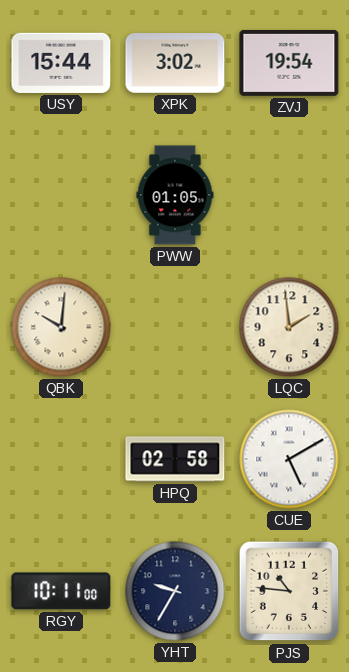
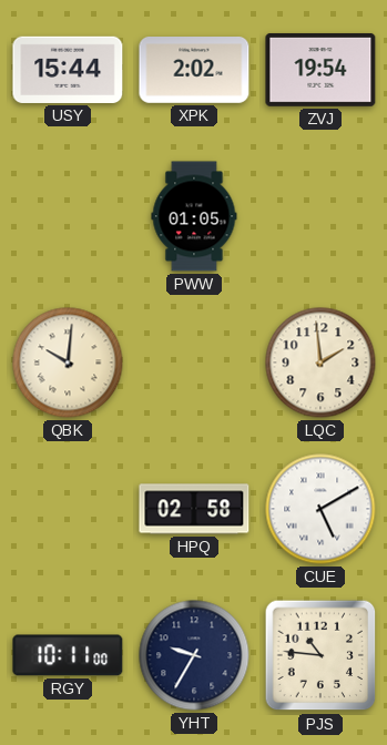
XPK: 3:02 -> 2:02 (194, 71)
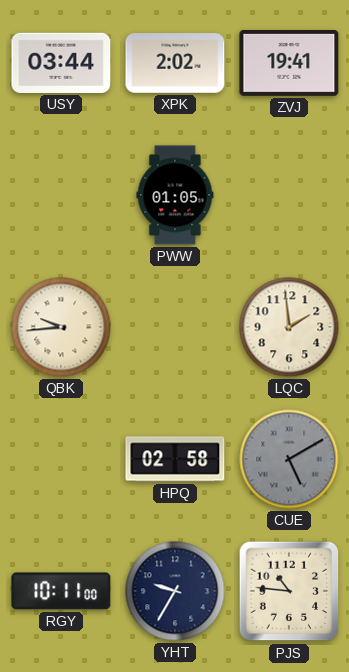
USY: 15:44 -> 03:44 (61, 63)
ZVJ: 19:54 -> 19:41 (289, 63)
QBK: 10:01 -> 9:44 (61, 327)
CUE dial: white -> grey (289, 459)
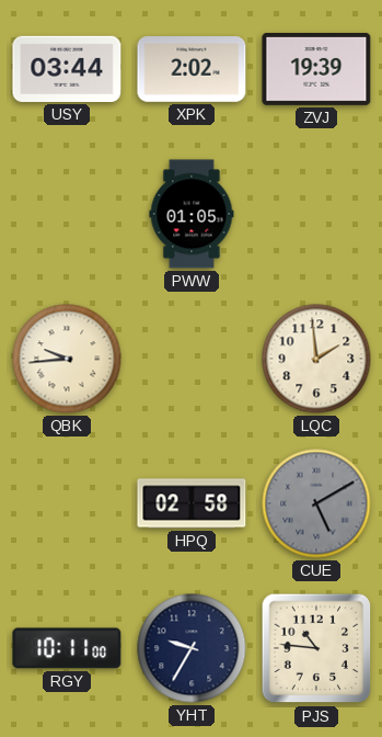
ZVJ: 19:41 -> 19:39 (316, 69)
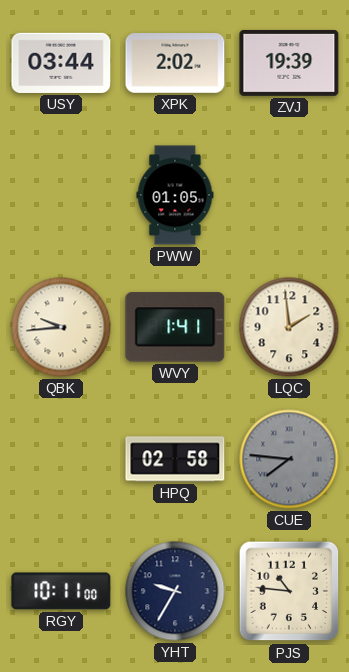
WVY: none -> 1:41 (175, 327)
CUE: 5:10 -> 7:46 (289, 459)
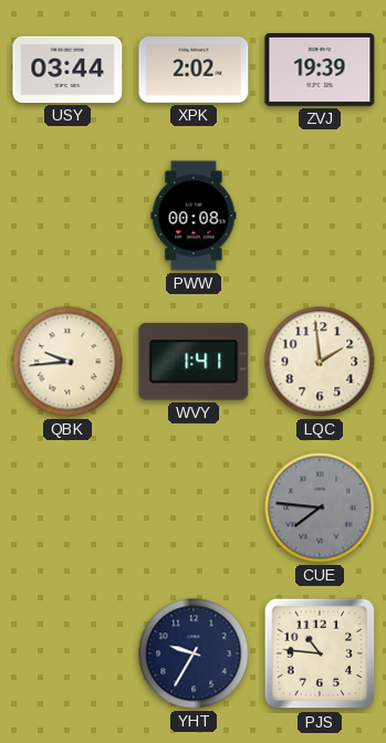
PWW: 01:05 -> 00:08 (194, 216)
HPQ: 02:58 -> none (175, 459)
RGY: 10:11 -> none (61, 591)
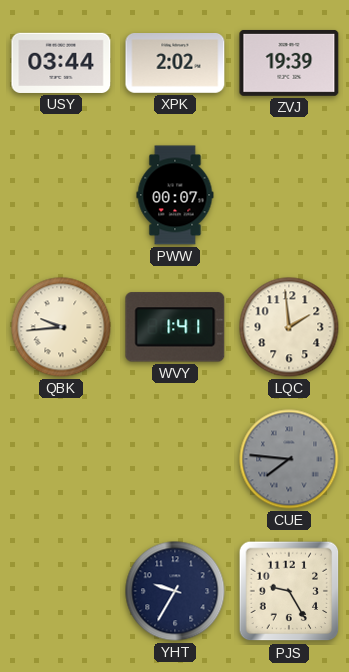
PWW: 00:08 -> 00:07 (175, 195)
PJS: 10:46 -> 9:25 (289, 591)
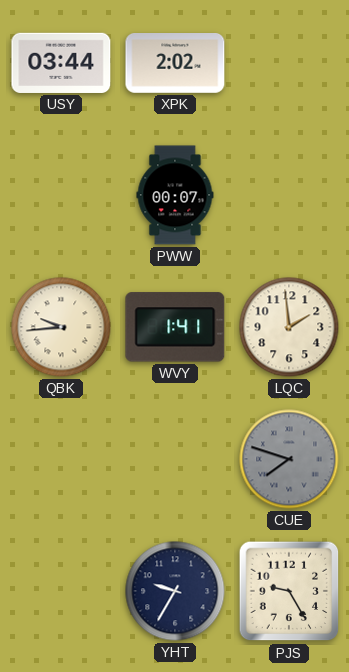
ZVJ: 19:39 -> none (289, 63)
CUE: 7:46 -> 7:48 (289, 459)
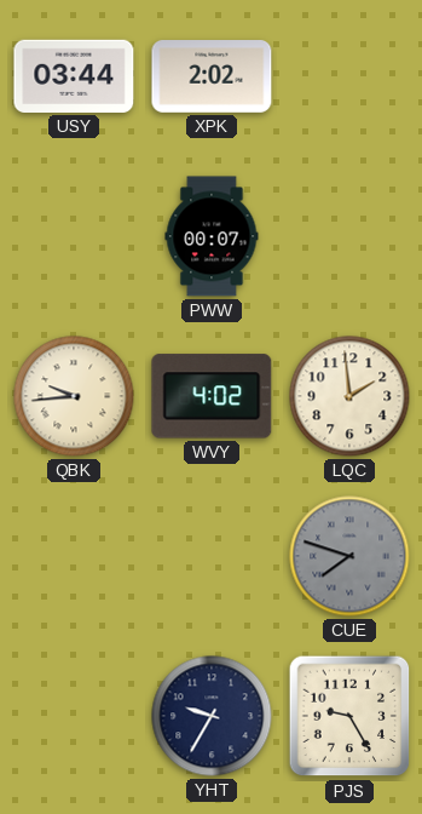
WVY: 1:41 -> 4:02 (212, 396)
